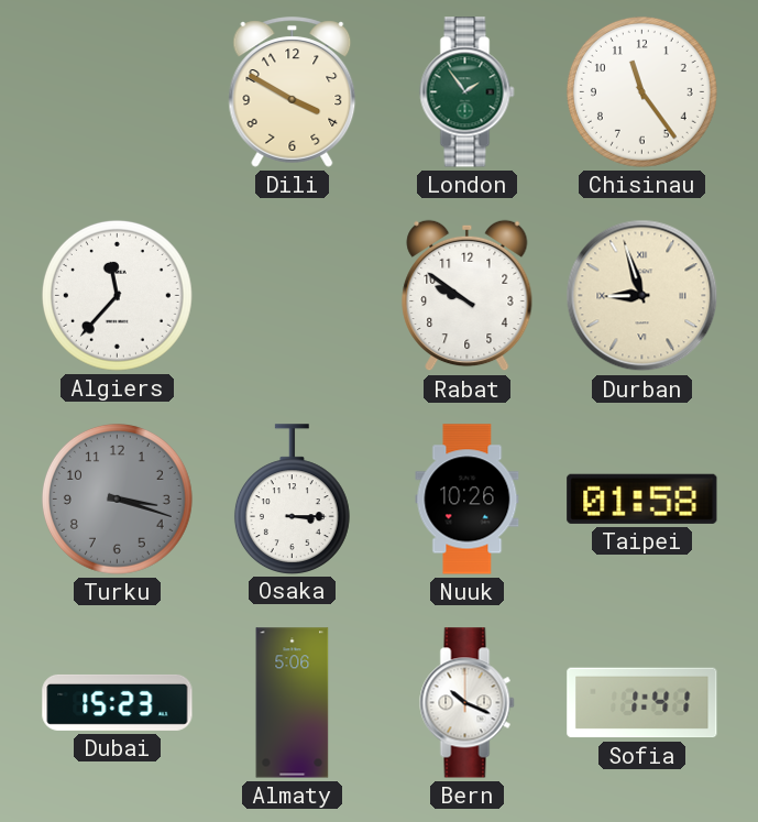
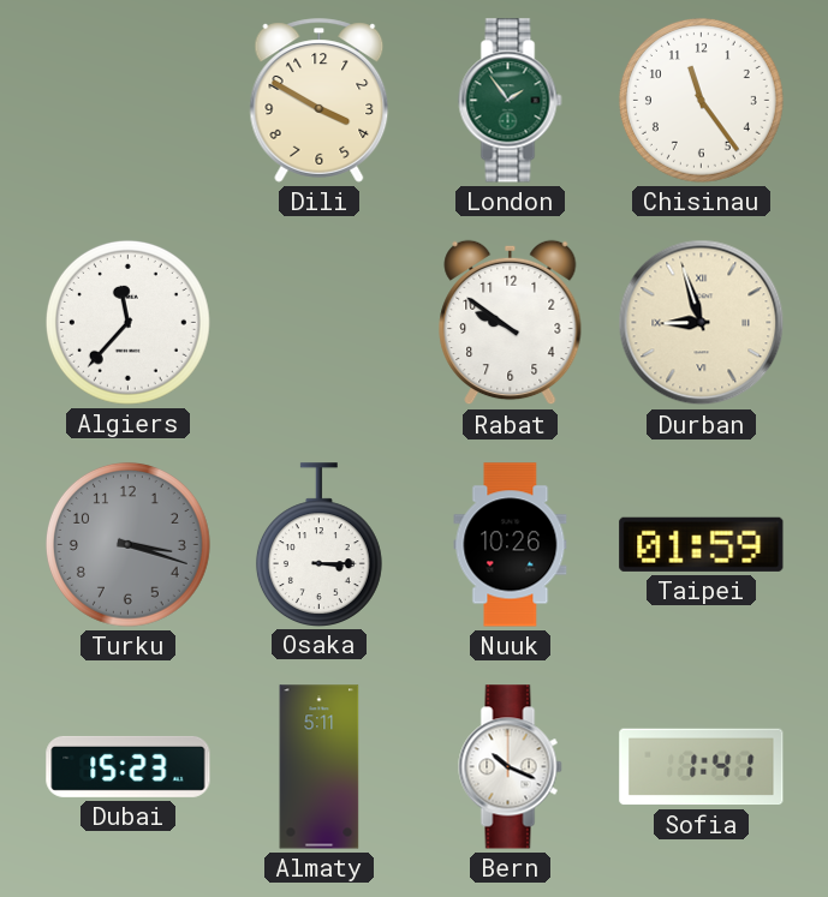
Taipei: 01:58 -> 01:59 (702, 544)
Almaty: 5:06 -> 5:11 (320, 767)
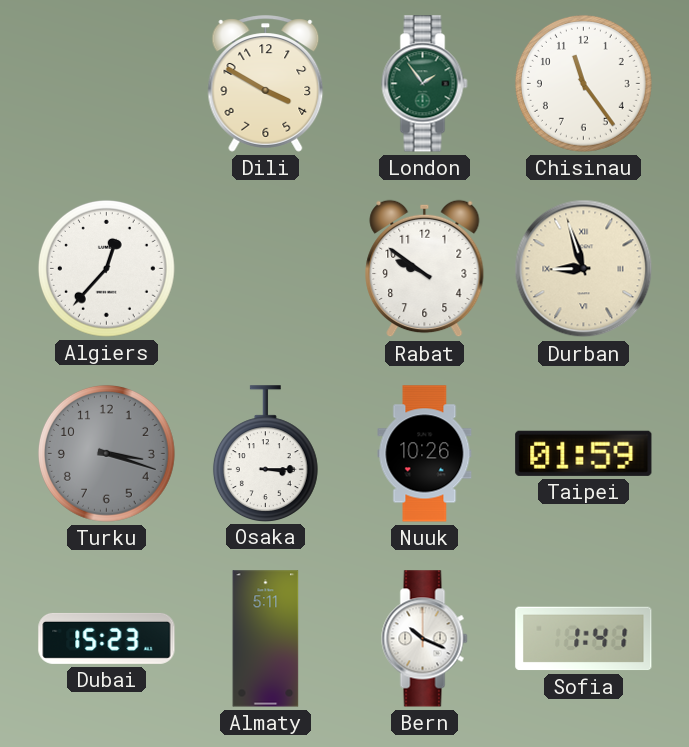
Algiers: 11:37 -> 12:37 (106, 268)
